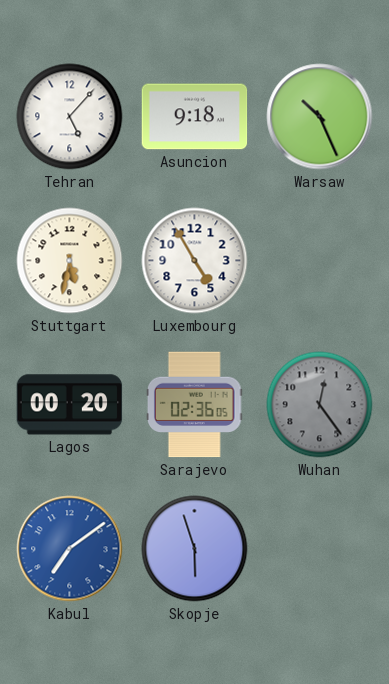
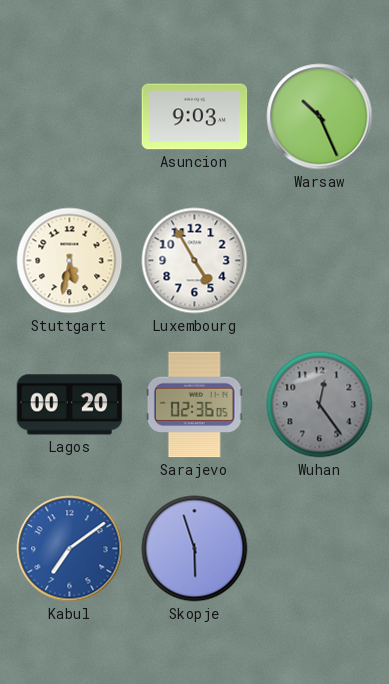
Tehran: 5:07 -> none (70, 117)
Asuncion: 9:18 -> 9:03 (195, 117)
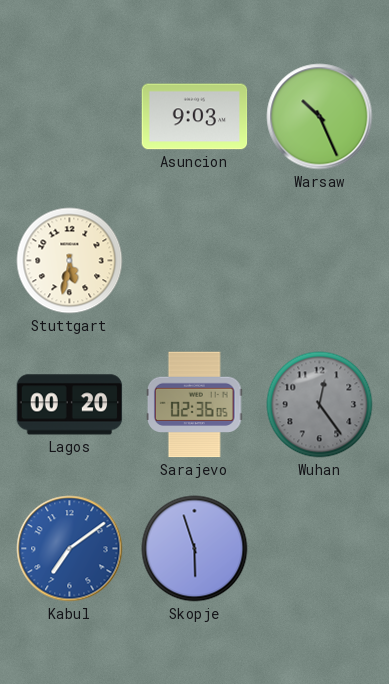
Luxembourg: 4:55 -> none (195, 261)
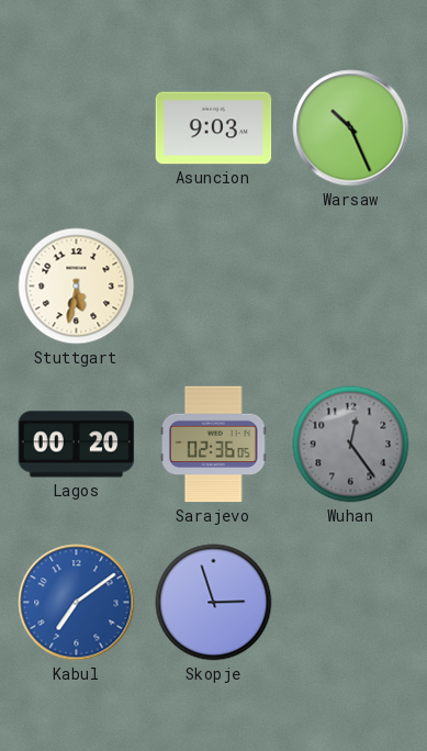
Skopje: 5:57 -> 2:57 (214, 603)
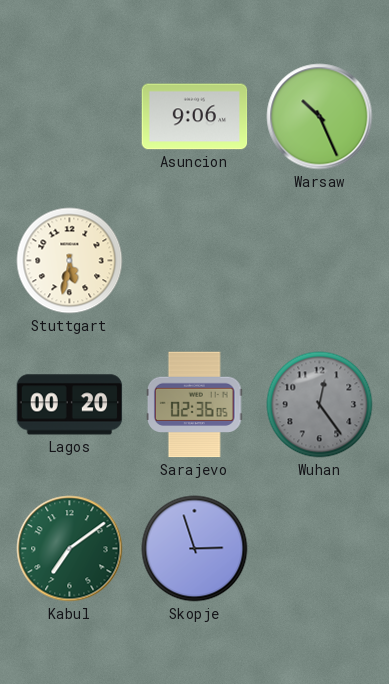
Asuncion: 9:03 -> 9:06 (195, 117)
Kabul dial: blue -> green (70, 549)
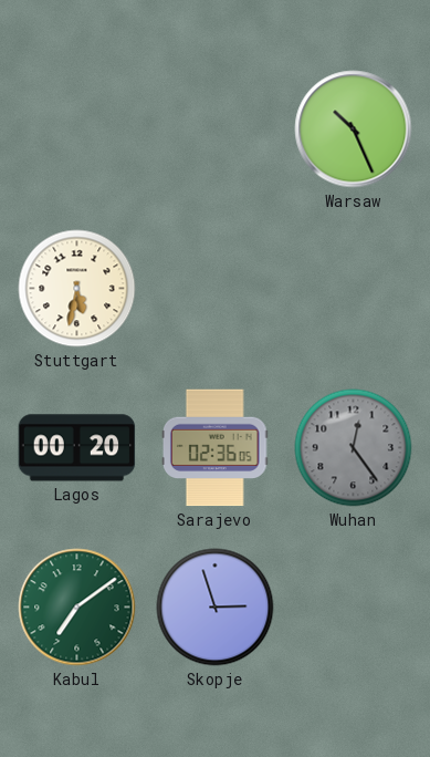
Asuncion: 9:06 -> none (195, 117)
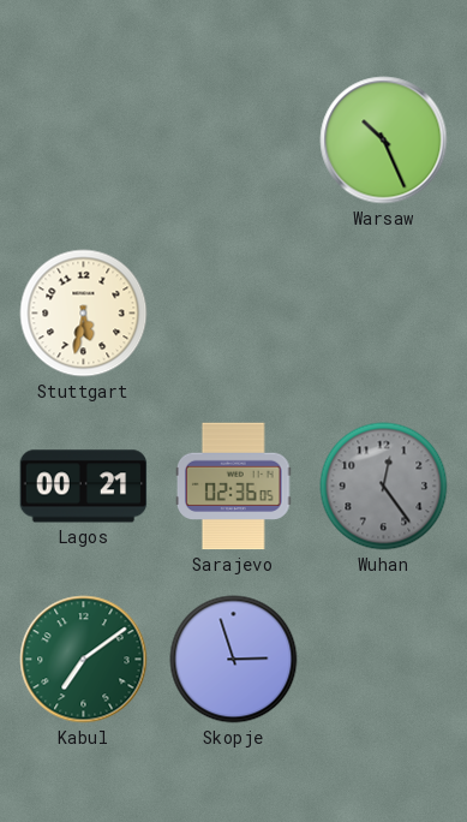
Lagos: 00:20 -> 00:21 (84, 487)
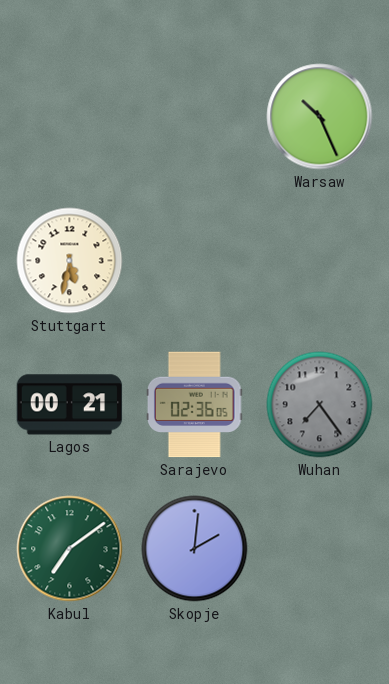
Wuhan: 12:24 -> 7:24 (320, 405)
Skopje: 2:57 -> 2:01 (195, 549)
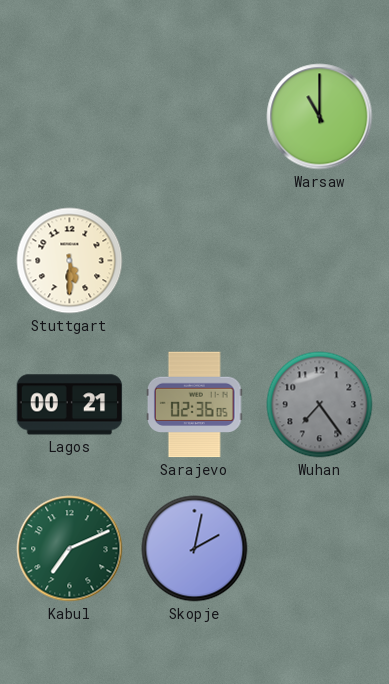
Warsaw: 10:26 -> 11:00 (320, 117)
Stuttgart: 5:32 -> 5:30 (70, 261)
Kabul: 7:09 -> 7:11 (70, 549)
Skopje: 2:01 -> 2:02 (195, 549)
